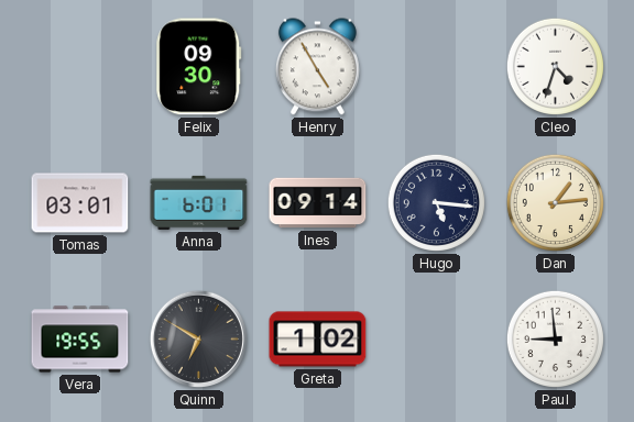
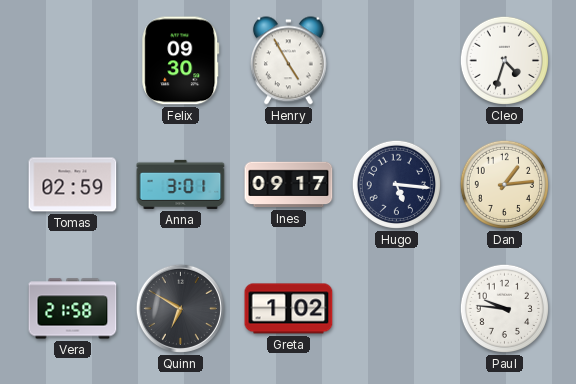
Tomas: 03:01 -> 02:59 (73, 185)
Anna: 6:01 -> 3:01 (181, 184)
Ines: 09:14 -> 09:17 (289, 185)
Vera: 19:55 -> 21:58 (73, 309)
Paul: 8:59 -> 9:46 (504, 308)
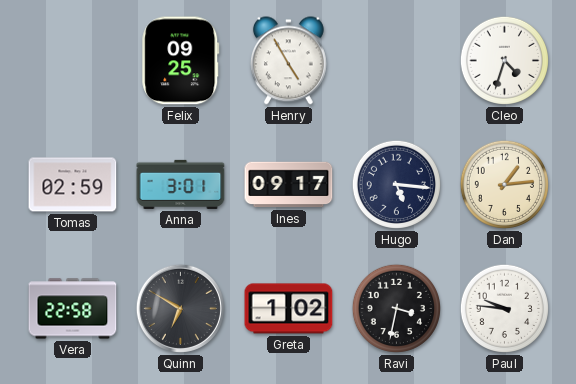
Felix: 09:30 -> 09:25 (181, 61)
Vera: 21:58 -> 22:58 (73, 309)
Ravi: none -> 3:32 (396, 308)
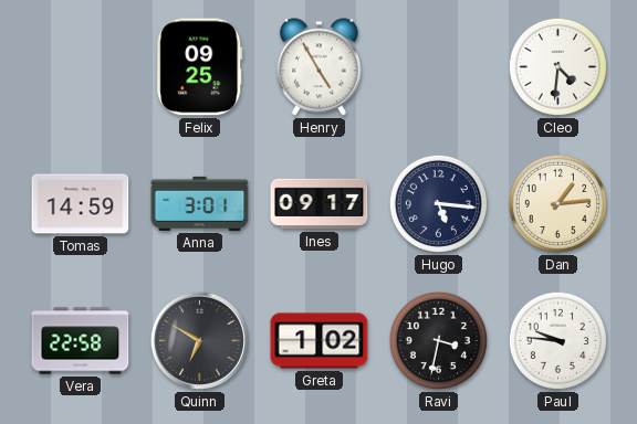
Cleo: 4:33 -> 4:31 (557, 66)
Tomas: 02:59 -> 14:59 (81, 204)
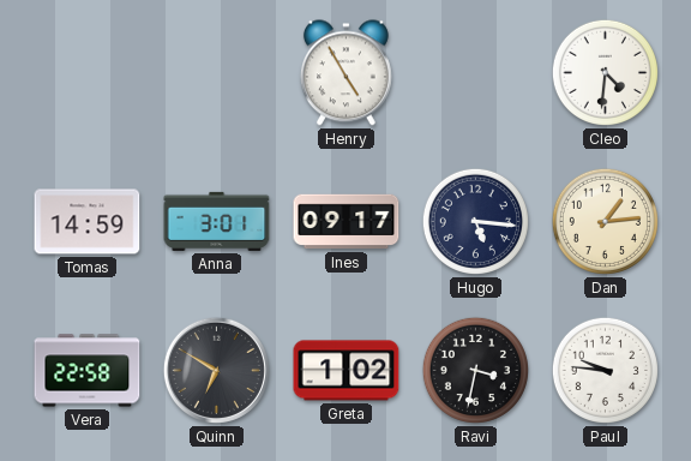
Felix: 09:25 -> none (200, 67)
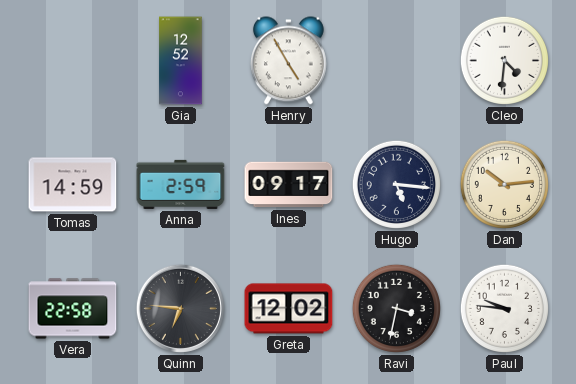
Gia: none -> 12:52 (181, 61)
Anna: 3:01 -> 2:59 (181, 184)
Dan: 1:14 -> 10:14 (504, 184)
Quinn: 6:50 -> 6:46 (180, 308)
Greta: 1:02 -> 12:02 (289, 309)
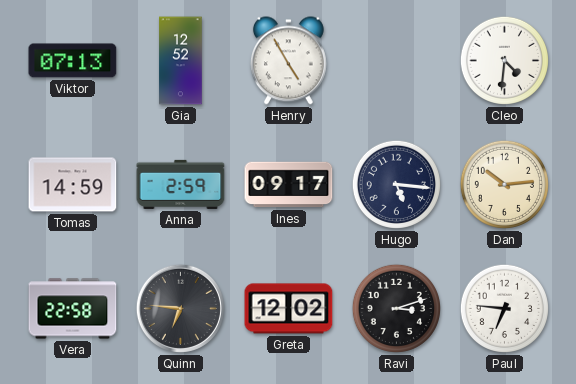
Viktor: none -> 07:13 (73, 61)
Ravi: 3:32 -> 3:12 (396, 308)
Paul: 9:46 -> 6:46 (504, 308)
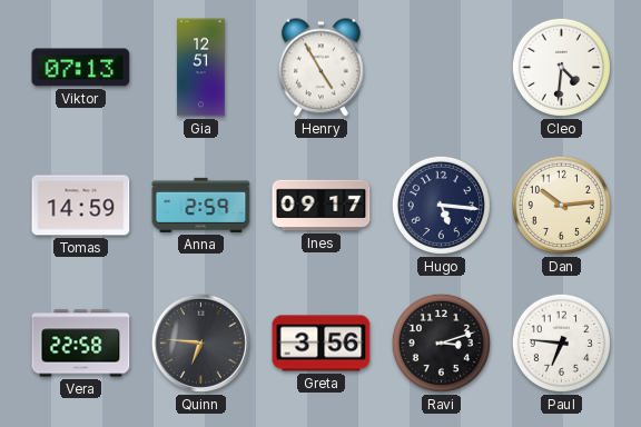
Gia: 12:52 -> 12:51 (201, 68)
Greta: 12:02 -> 3:56 (322, 344)
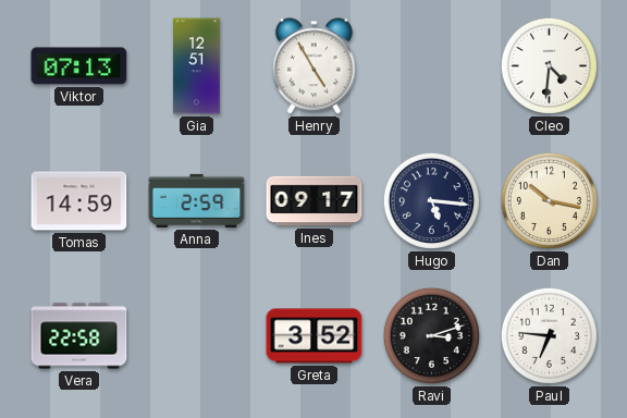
Dan: 10:14 -> 10:17 (549, 200)
Quinn: 6:46 -> none (200, 342)
Greta: 3:56 -> 3:52 (315, 336)
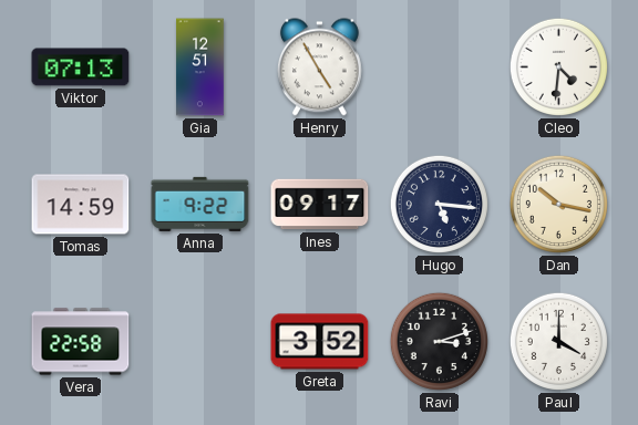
Anna: 2:59 -> 9:22 (200, 204)
Paul: 6:46 -> 4:00 (558, 341)
